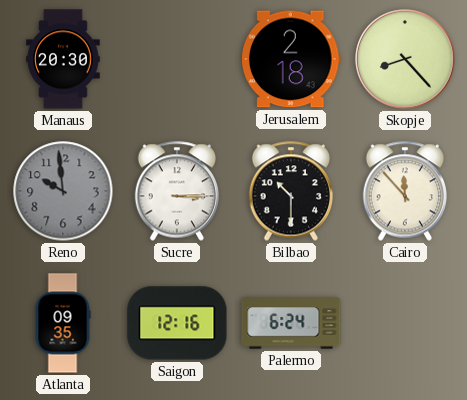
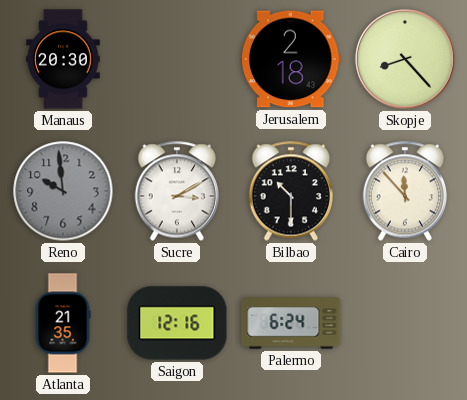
Sucre: 3:15 -> 3:10 (177, 191)
Atlanta: 09:35 -> 21:35 (63, 323)
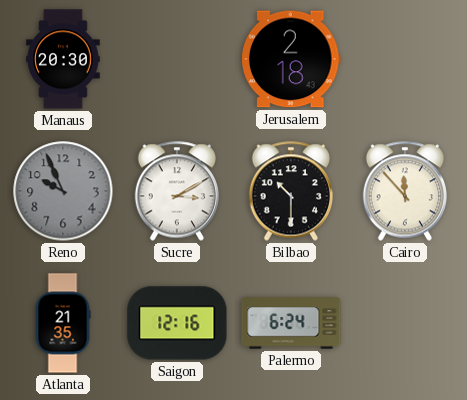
Skopje: 8:23 -> none (405, 59)
Reno: 9:59 -> 9:56 (63, 191)
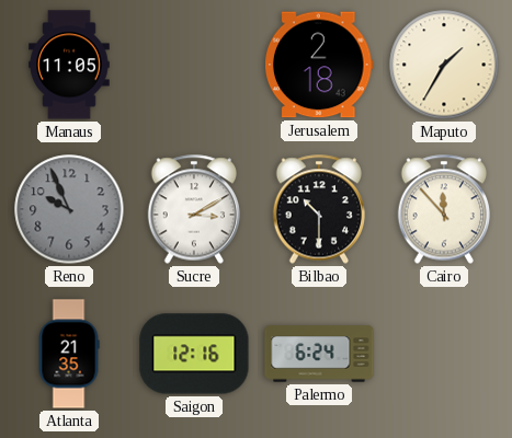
Manaus: 20:30 -> 11:05 (69, 65)
Maputo: none -> 1:35 (444, 65)
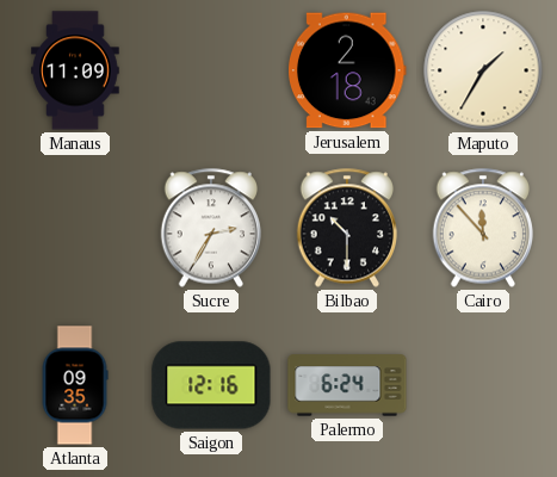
Manaus: 11:05 -> 11:09 (75, 70)
Reno: 9:56 -> none (69, 209)
Sucre: 3:10 -> 2:35 (211, 228)
Atlanta: 21:35 -> 09:35 (75, 385)
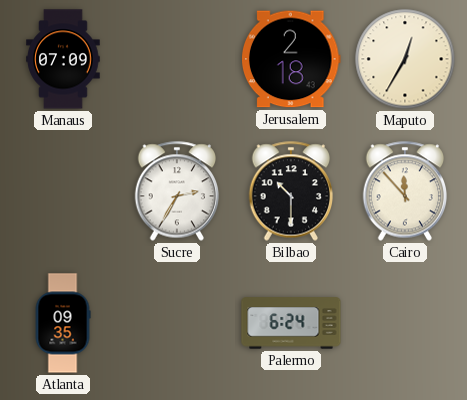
Manaus: 11:09 -> 07:09 (63, 59)
Maputo: 1:35 -> 12:35 (405, 59)
Saigon: 12:16 -> none (211, 385)
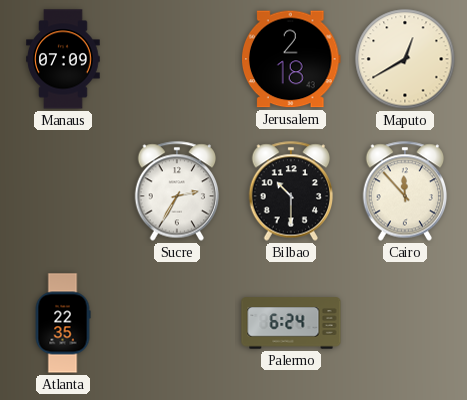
Maputo: 12:35 -> 12:40 (405, 59)
Atlanta: 09:35 -> 22:35 (63, 323)
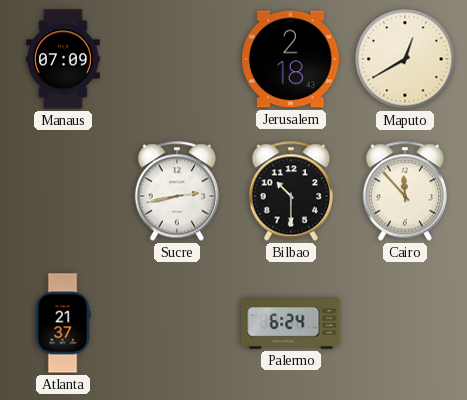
Sucre: 2:35 -> 2:43 (177, 191)
Atlanta: 22:35 -> 21:37 (63, 323)
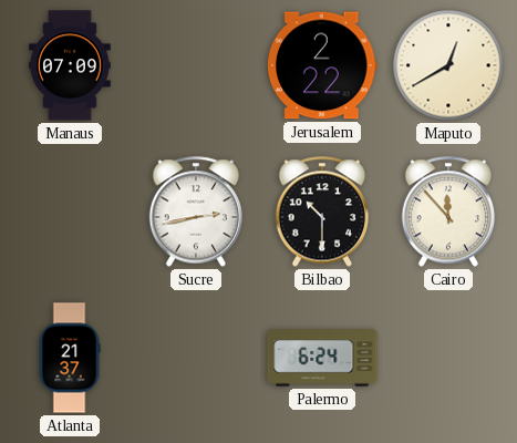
Jerusalem: 2:18 -> 2:22 (323, 65)
